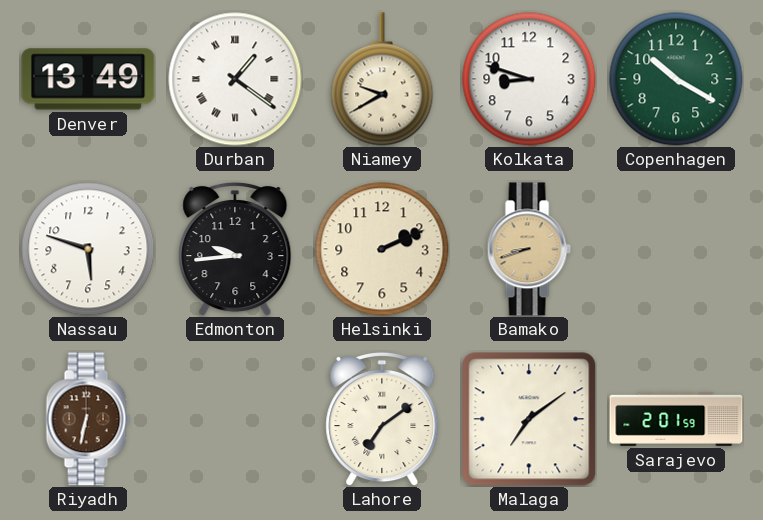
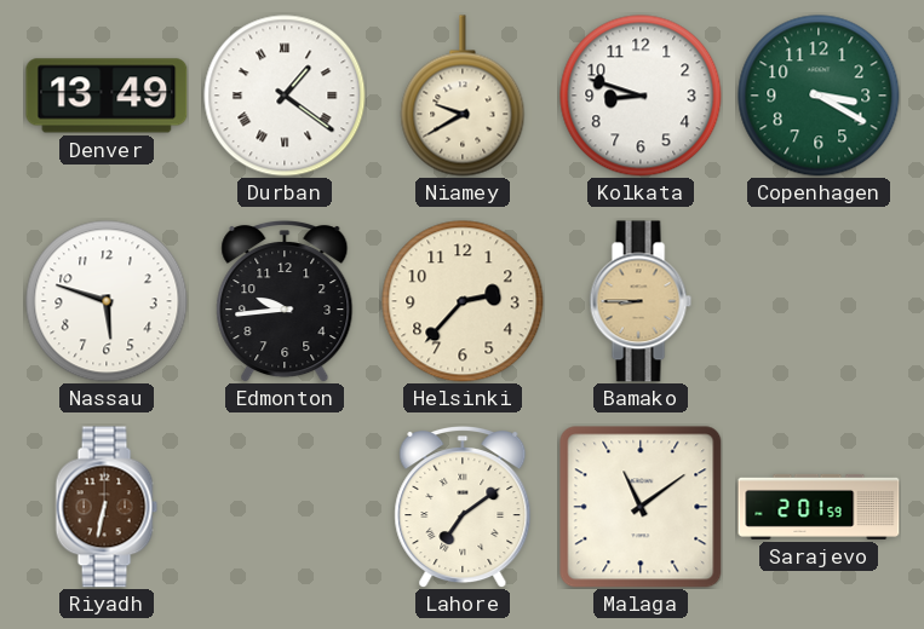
Copenhagen: 10:20 -> 3:20 (819, 96)
Helsinki: 2:11 -> 2:37 (463, 301)
Bamako: 8:42 -> 8:45 (641, 301)
Malaga: 7:09 -> 11:09 (641, 507)
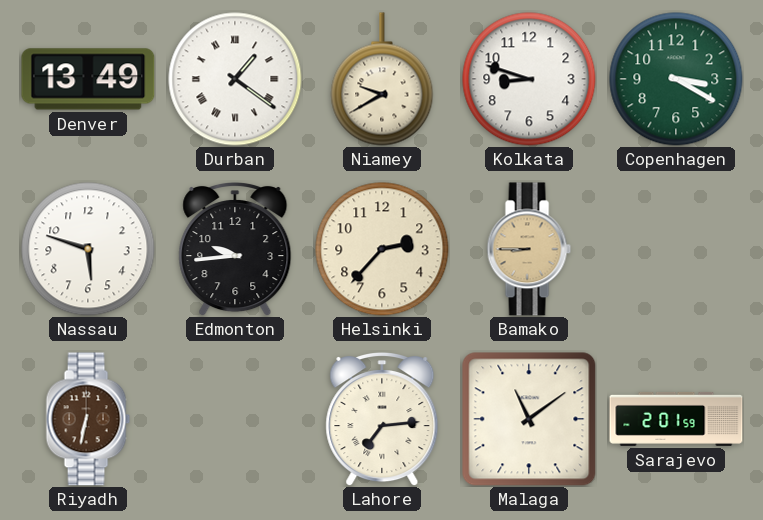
Lahore: 7:09 -> 7:14 (382, 419)
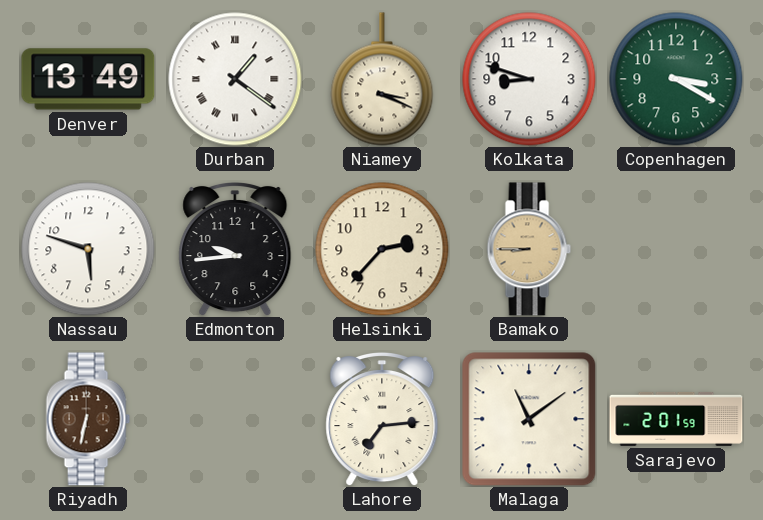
Niamey: 9:40 -> 3:19 (382, 79)
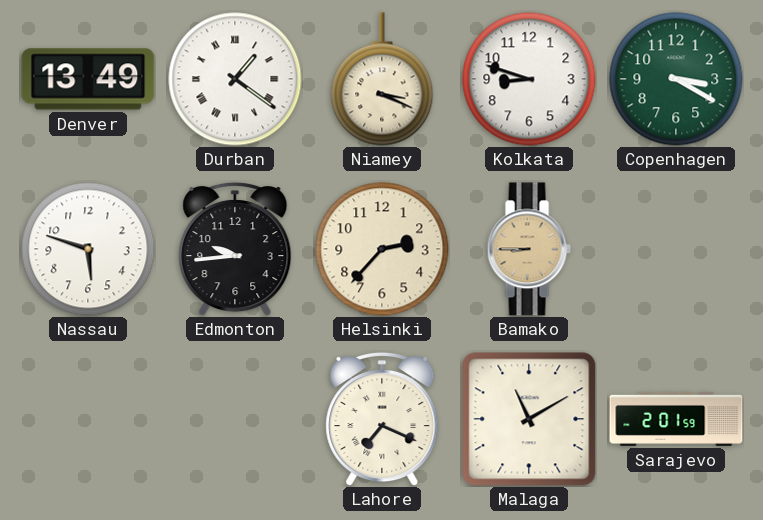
Riyadh: 6:32 -> none (88, 419)
Lahore: 7:14 -> 7:19 (382, 419)
Malaga: 11:09 -> 11:10 (529, 419)
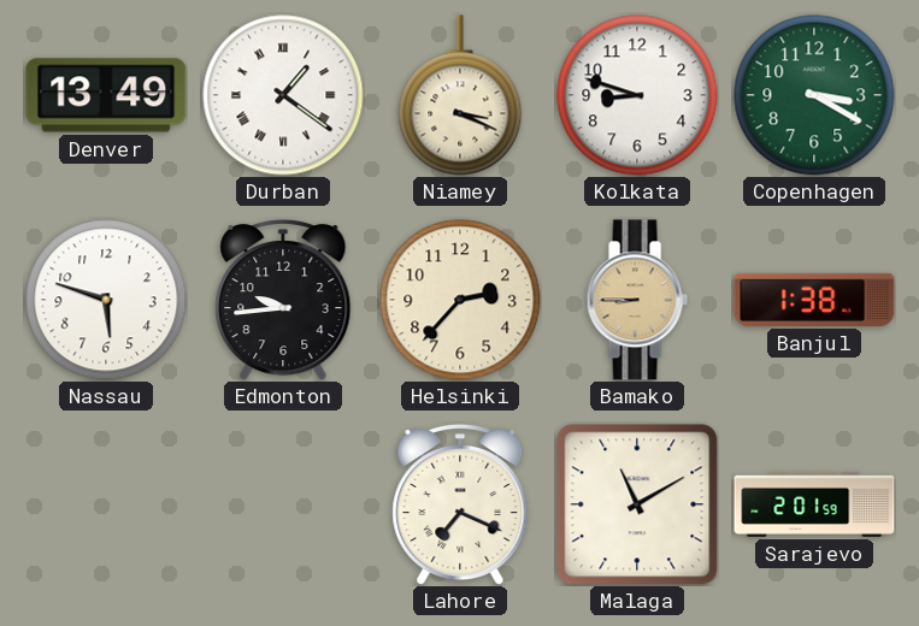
Banjul: none -> 1:38 (814, 300)
